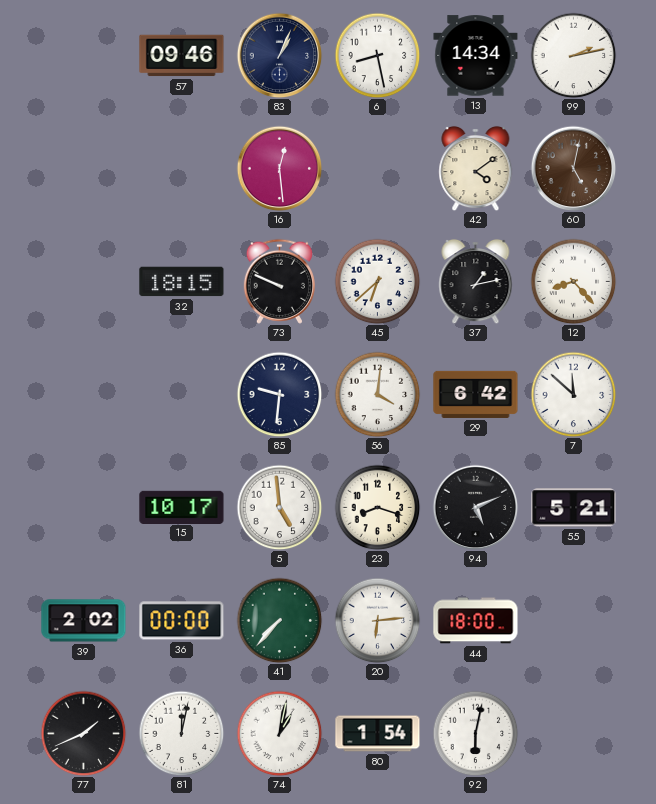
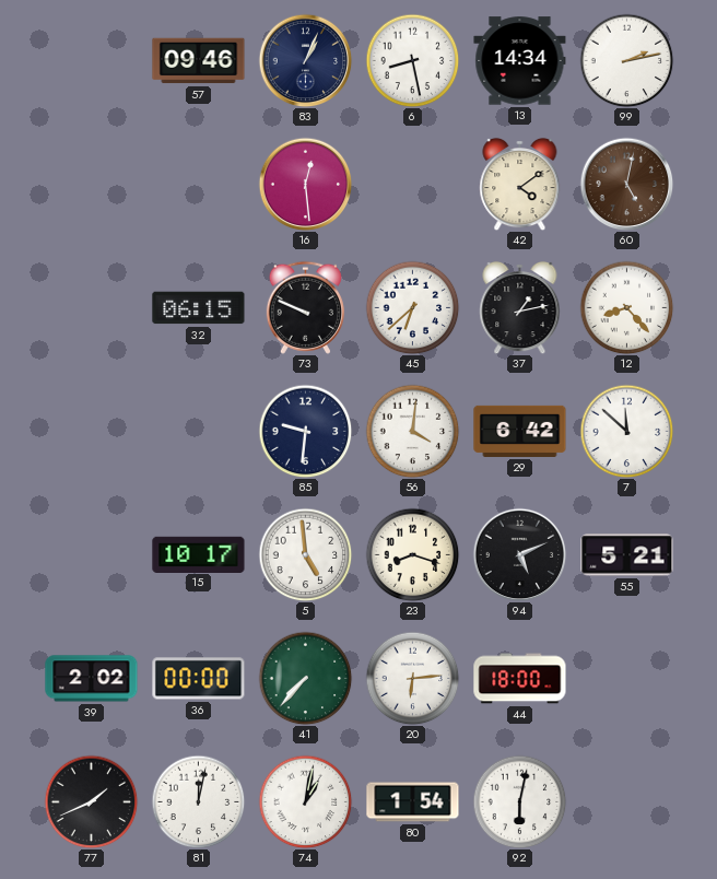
32: 18:15 -> 06:15 (199, 308)
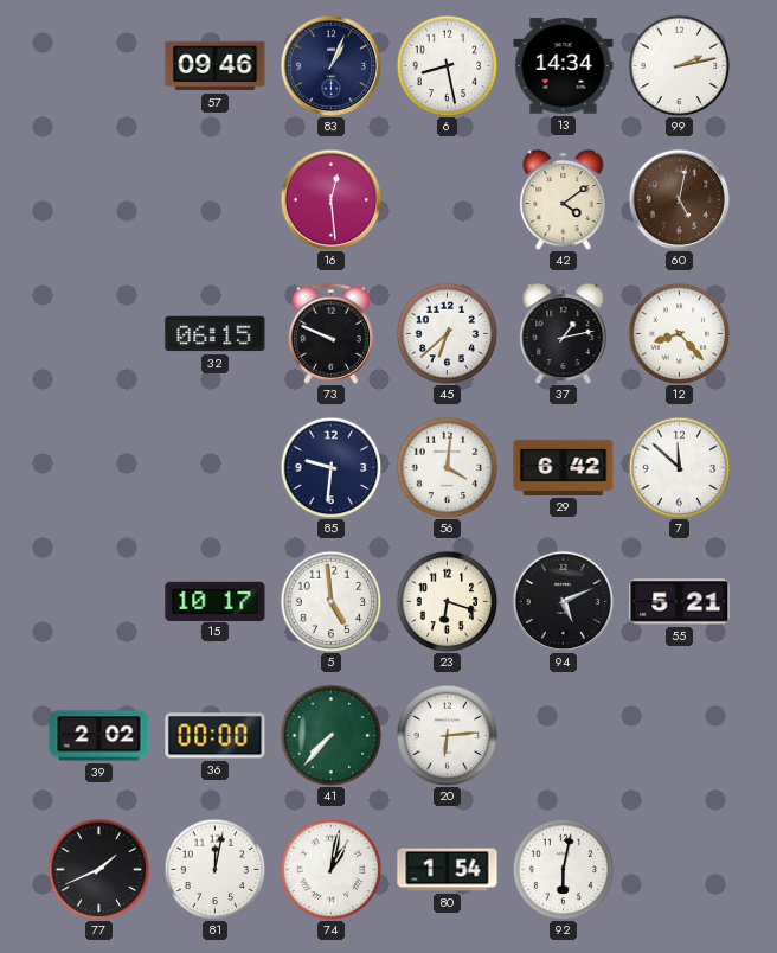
23: 8:18 -> 6:18 (447, 601)
44: 18:00 -> none (520, 679)
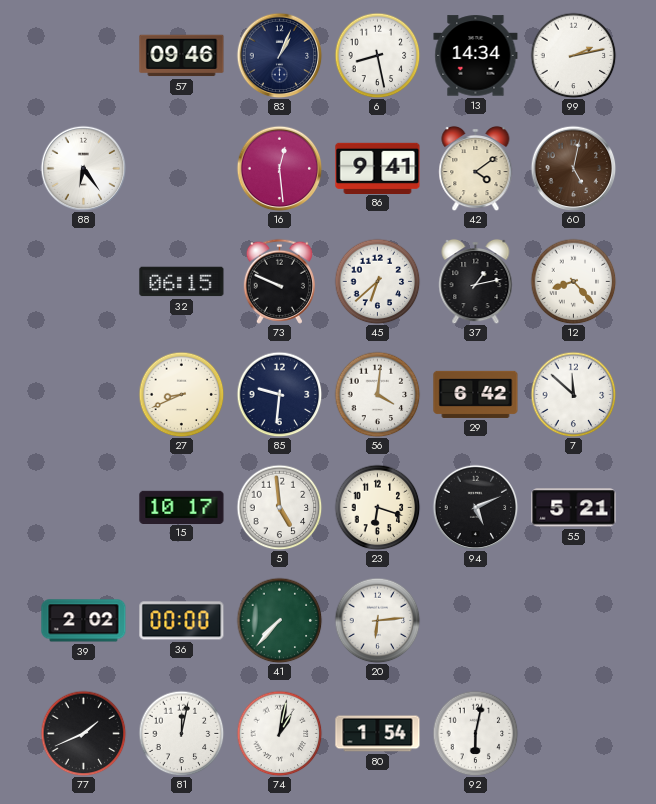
88: none -> 6:24 (83, 168)
86: none -> 9:41 (378, 168)
27: none -> 8:41 (181, 394)
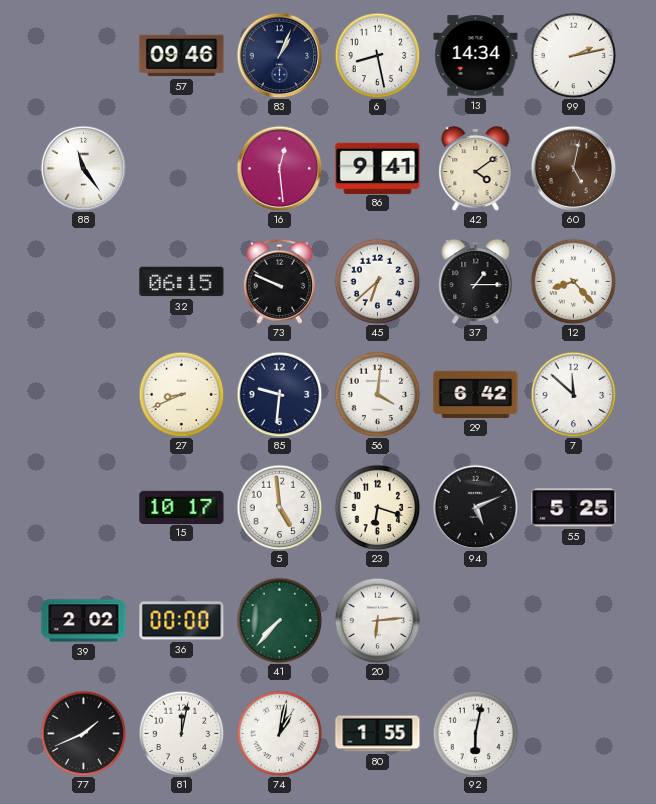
88: 6:24 -> 11:24 (83, 168)
37: 1:13 -> 1:15 (476, 281)
55: 5:21 -> 5:25 (574, 508)
80: 1:54 -> 1:55 (378, 734)
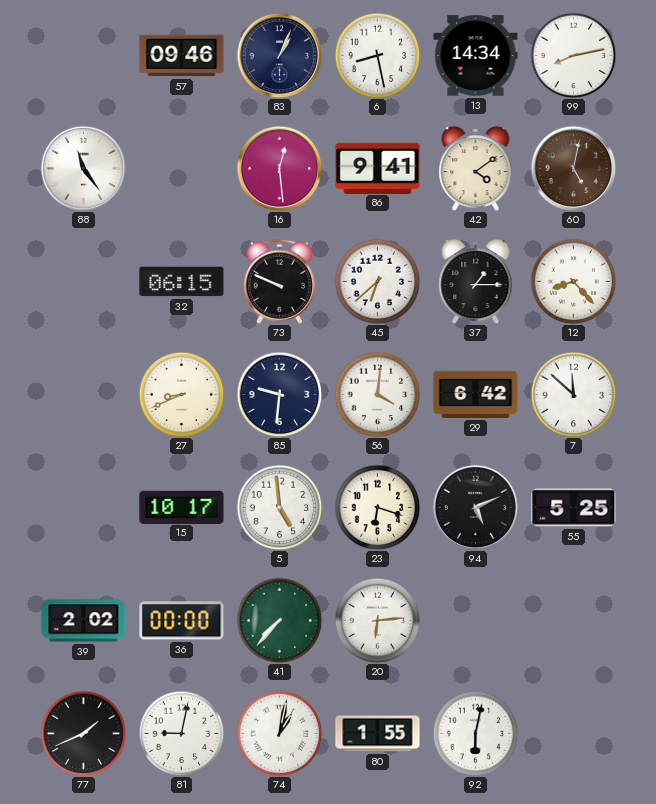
99: 2:13 -> 8:13 (573, 55)
81: 12:02 -> 9:02 (181, 733)
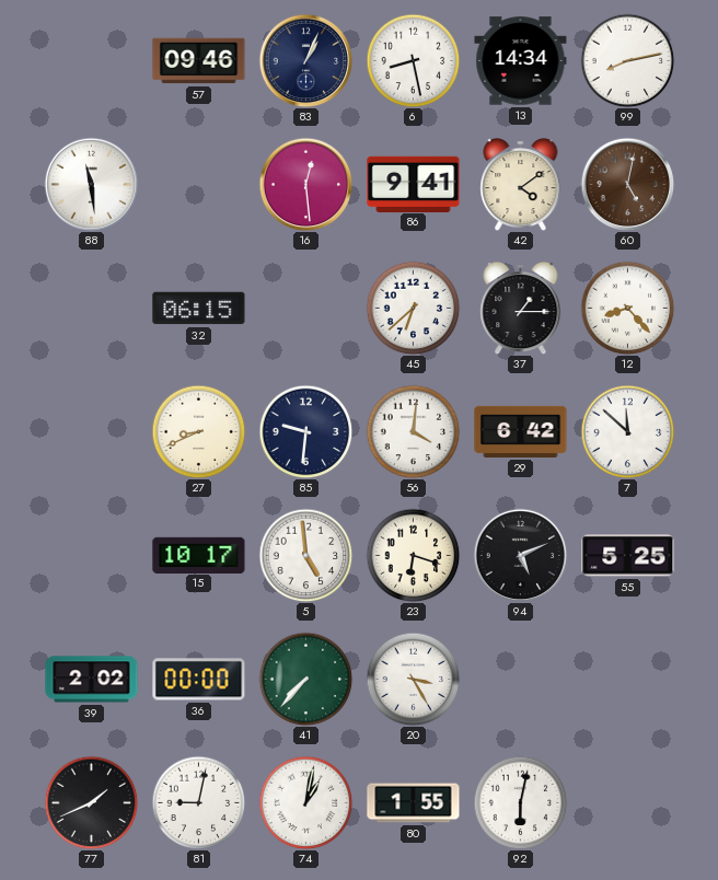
88: 11:24 -> 11:29 (91, 184)
73: 9:49 -> none (279, 281)
20: 6:14 -> 3:25 (413, 679)
